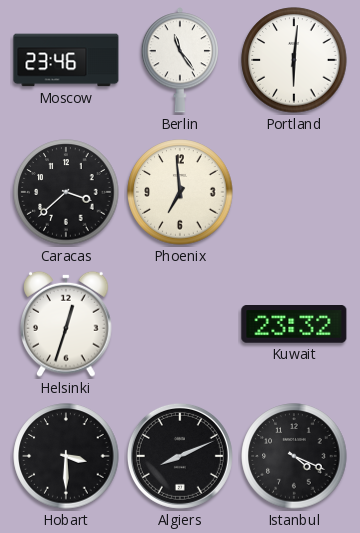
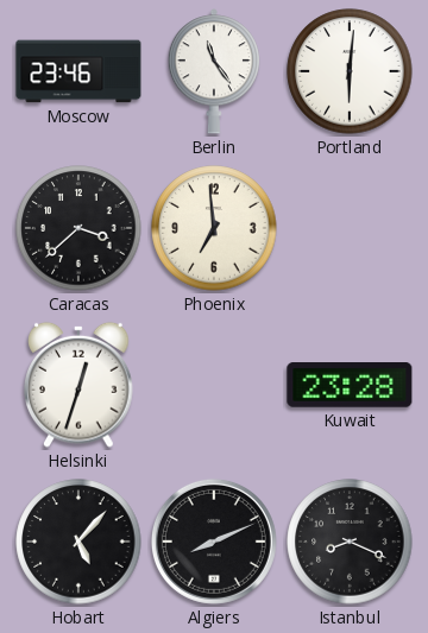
Kuwait: 23:32 -> 23:28 (350, 386)
Hobart: 3:30 -> 5:07 (78, 542)
Istanbul: 4:19 -> 8:19 (350, 542)
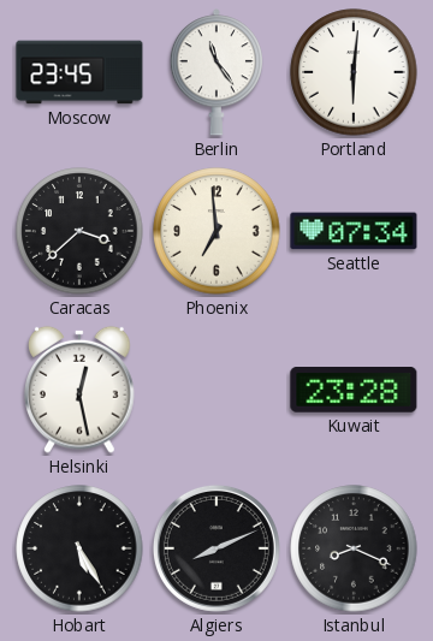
Moscow: 23:46 -> 23:45 (79, 72)
Seattle: none -> 07:34 (354, 231)
Helsinki: 12:33 -> 12:28 (79, 390)
Hobart: 5:07 -> 5:25 (79, 548)
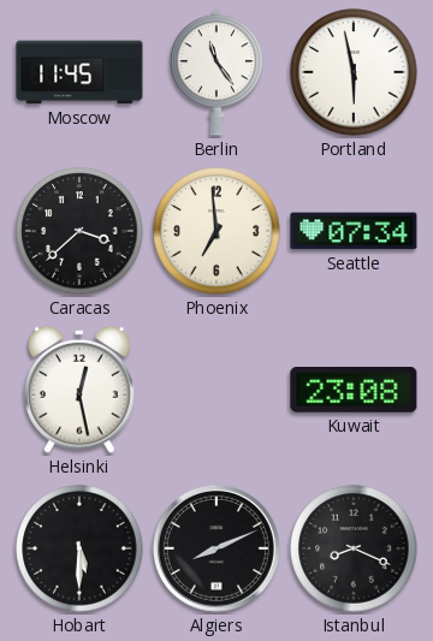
Moscow: 23:45 -> 11:45 (79, 72)
Portland: 6:01 -> 5:58 (354, 72)
Kuwait: 23:28 -> 23:08 (354, 391)
Hobart: 5:25 -> 5:30 (79, 548)
